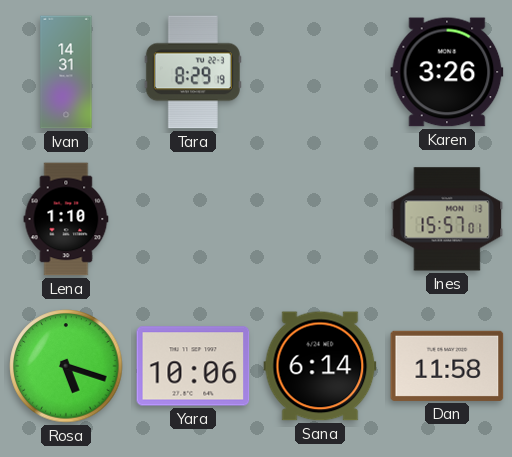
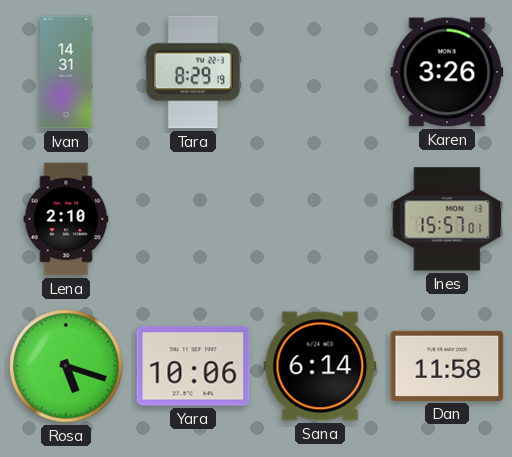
Lena: 1:10 -> 2:10 (66, 219)
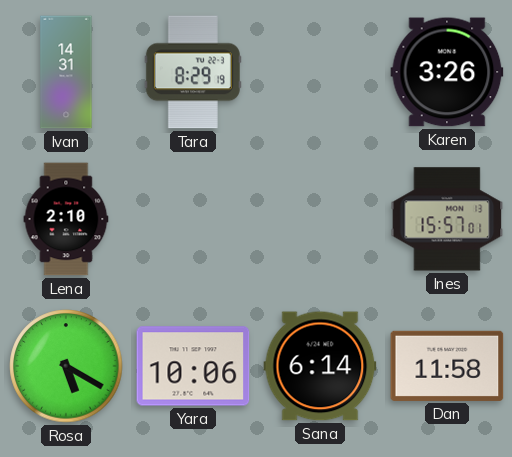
Rosa: 5:18 -> 5:20 (66, 366)
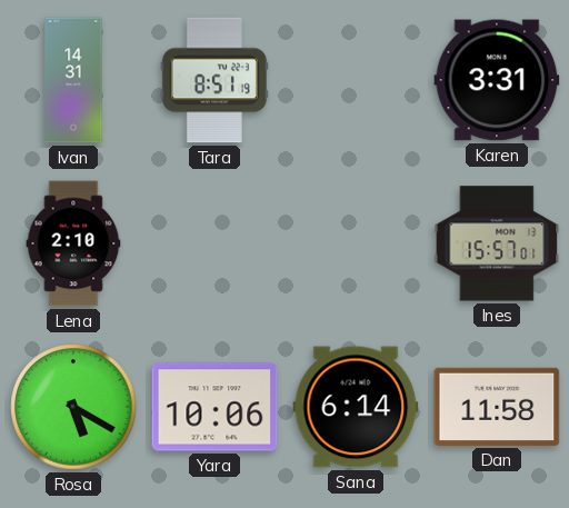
Tara: 8:29 -> 8:51 (214, 80)
Karen: 3:26 -> 3:31 (497, 80)
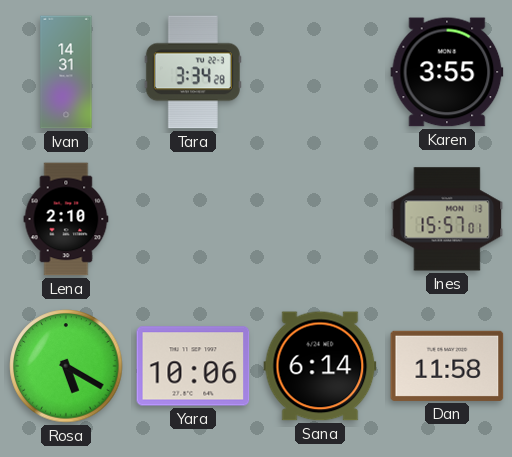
Tara: 8:51 -> 3:34 (193, 72)
Karen: 3:31 -> 3:55 (447, 72)
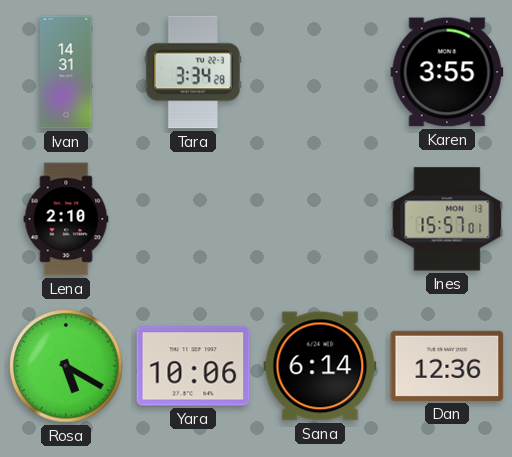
Dan: 11:58 -> 12:36 (447, 366)
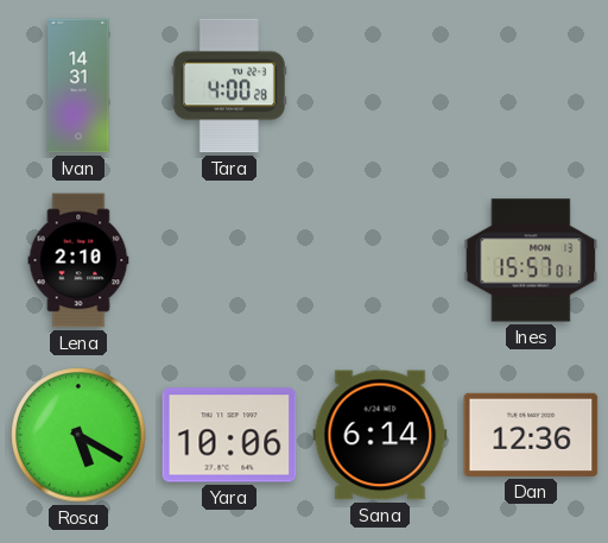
Tara: 3:34 -> 4:00 (229, 86)
Karen: 3:55 -> none (447, 72)
